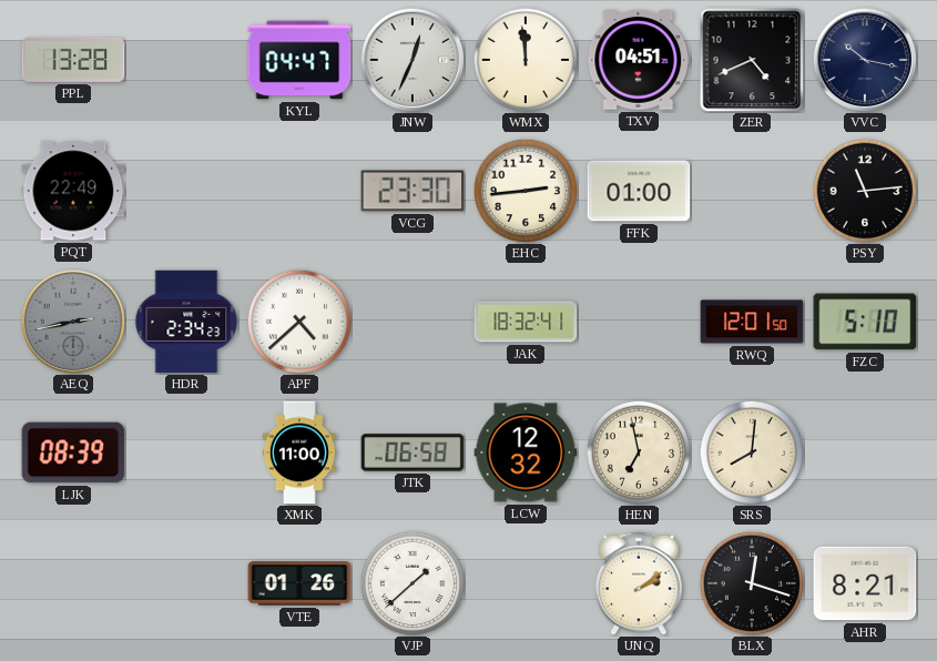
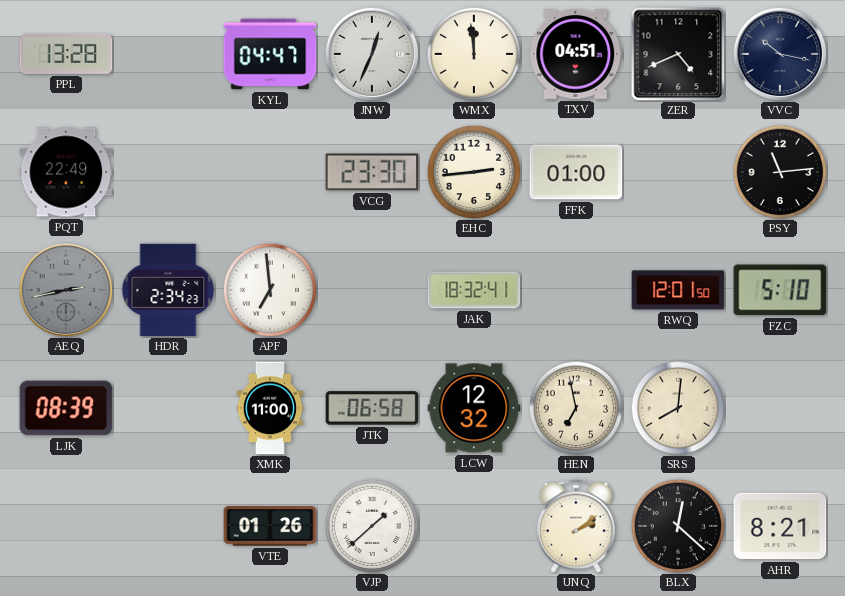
APF: 4:38 -> 6:59 (270, 290)
BLX: 12:18 -> 12:22 (678, 526)
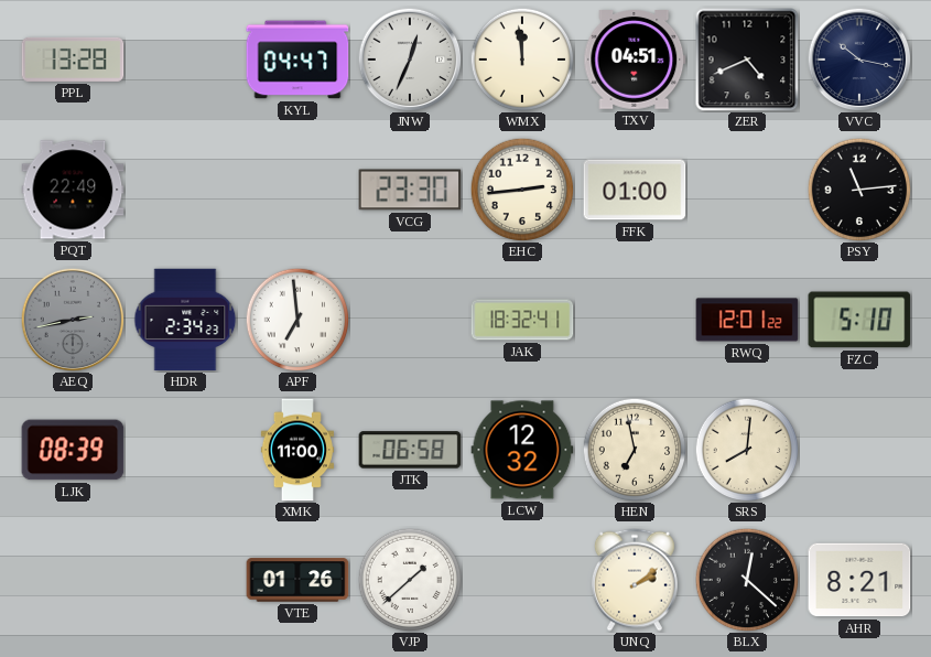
RWQ: 12:01:50 -> 12:01:22 (747, 320)
